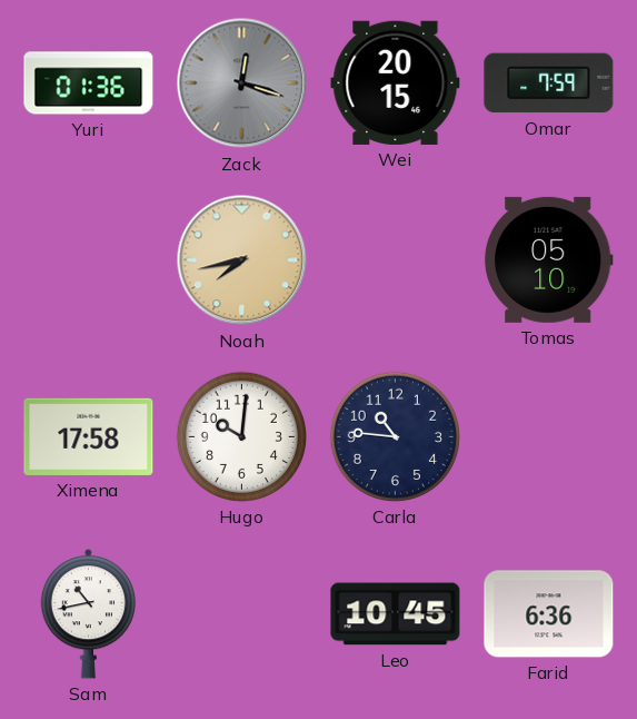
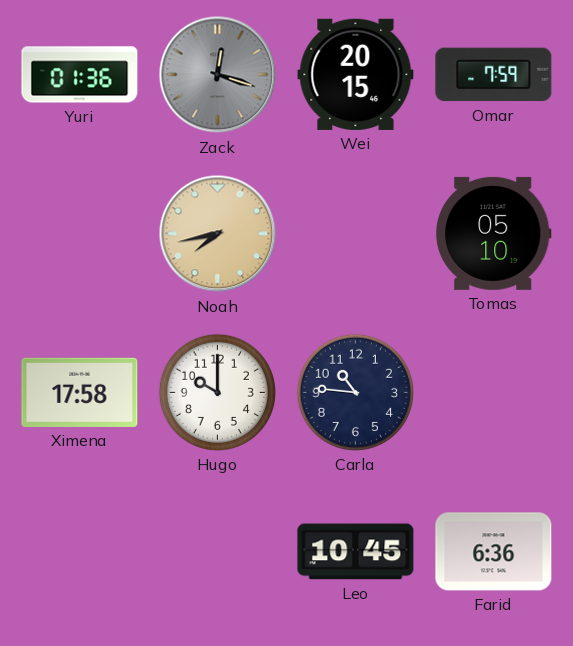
Hugo: 10:01 -> 10:00 (217, 392)
Sam: 10:43 -> none (88, 614)
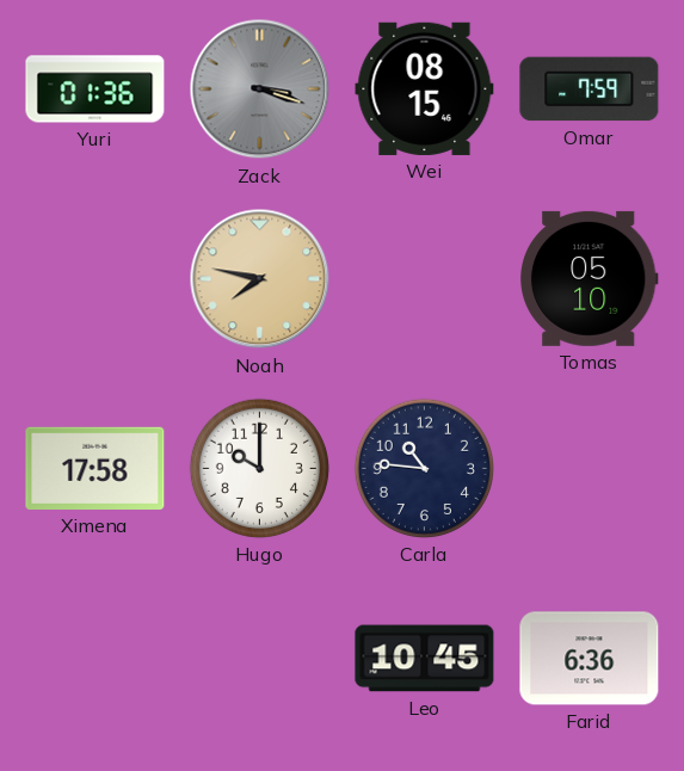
Zack: 12:18 -> 3:18 (260, 90)
Wei: 20:15 -> 08:15 (425, 88)
Noah: 7:43 -> 7:47 (260, 279)
